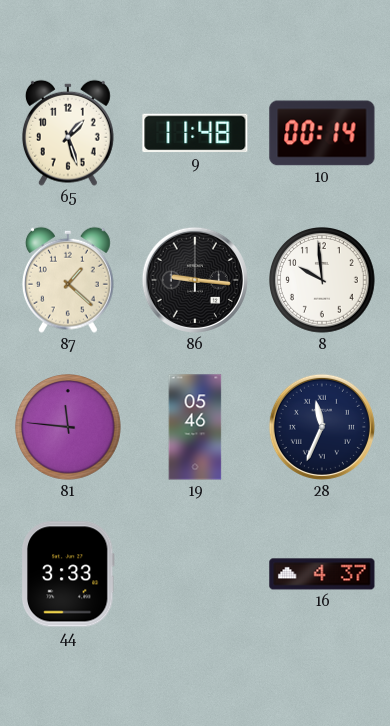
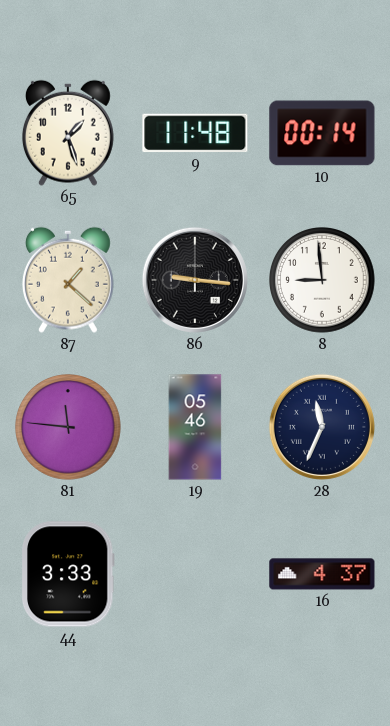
8: 9:59 -> 8:59 (322, 280)
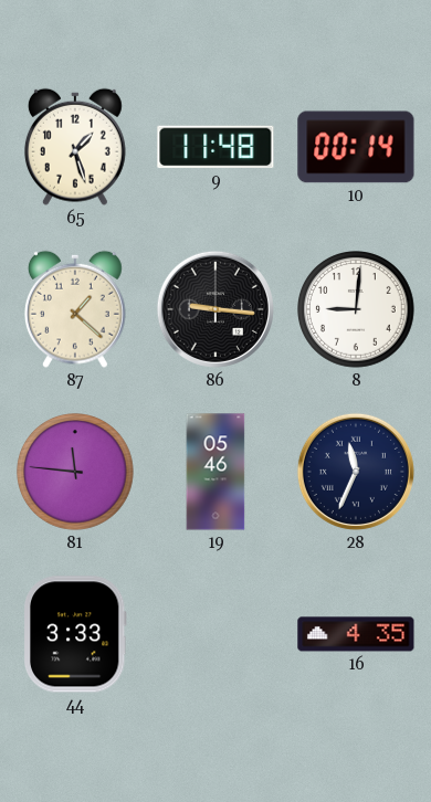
8: 8:59 -> 9:01 (356, 309)
16: 4:37 -> 4:35 (356, 634)
